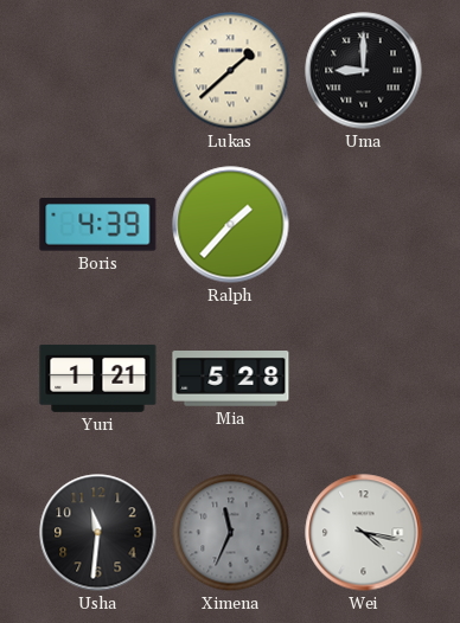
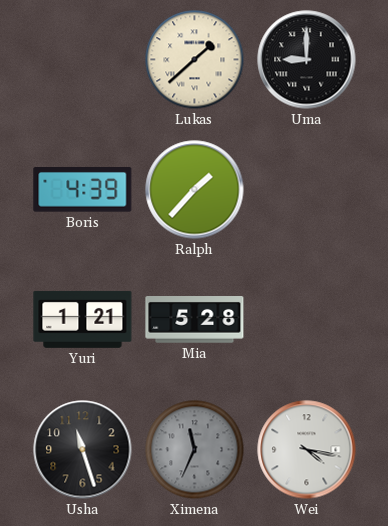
Usha: 11:31 -> 11:27 (83, 450)
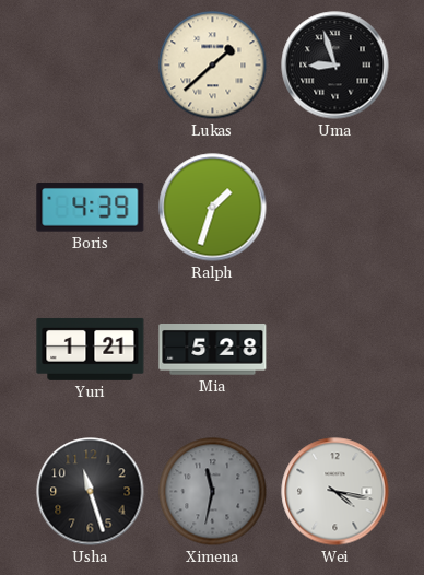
Uma: 9:00 -> 8:57 (335, 66)
Ralph: 1:37 -> 1:33 (213, 208)
Ximena: 11:34 -> 11:32 (213, 492)
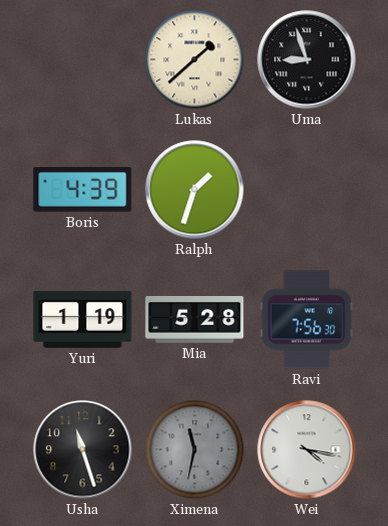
Yuri: 1:21 -> 1:19 (83, 319)
Ravi: none -> 7:56 (306, 320)
